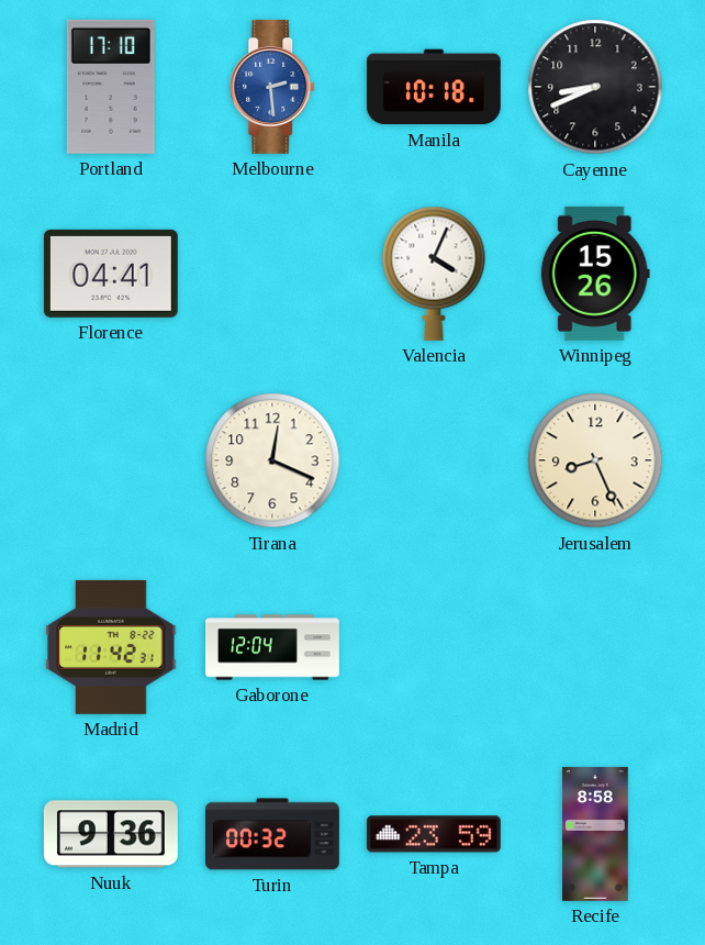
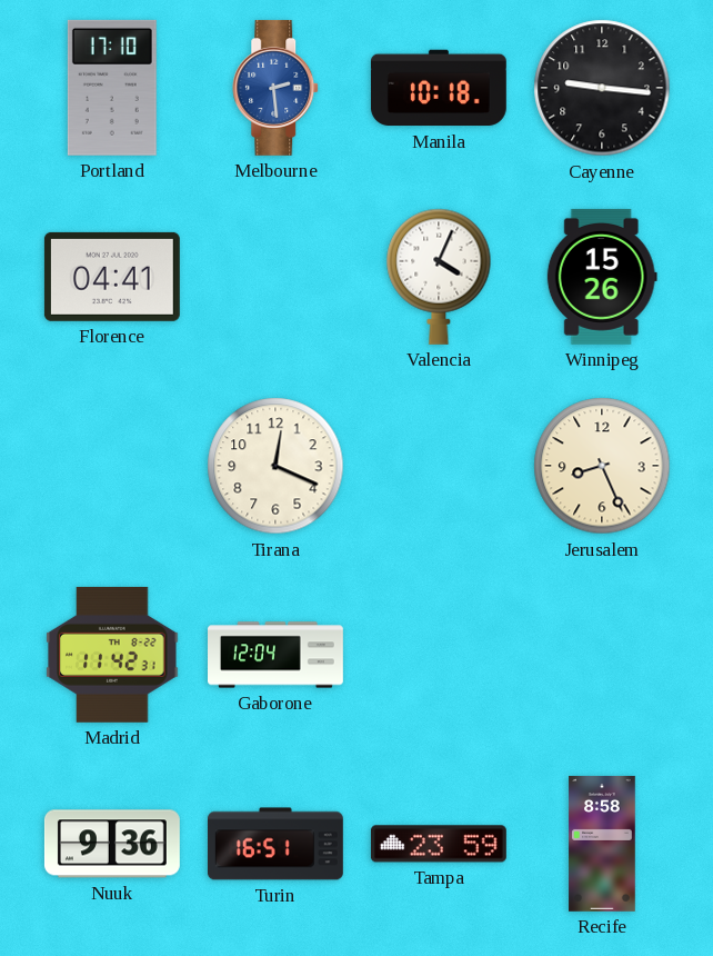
Cayenne: 8:41 -> 9:16 (602, 88)
Turin: 00:32 -> 16:51 (275, 844)
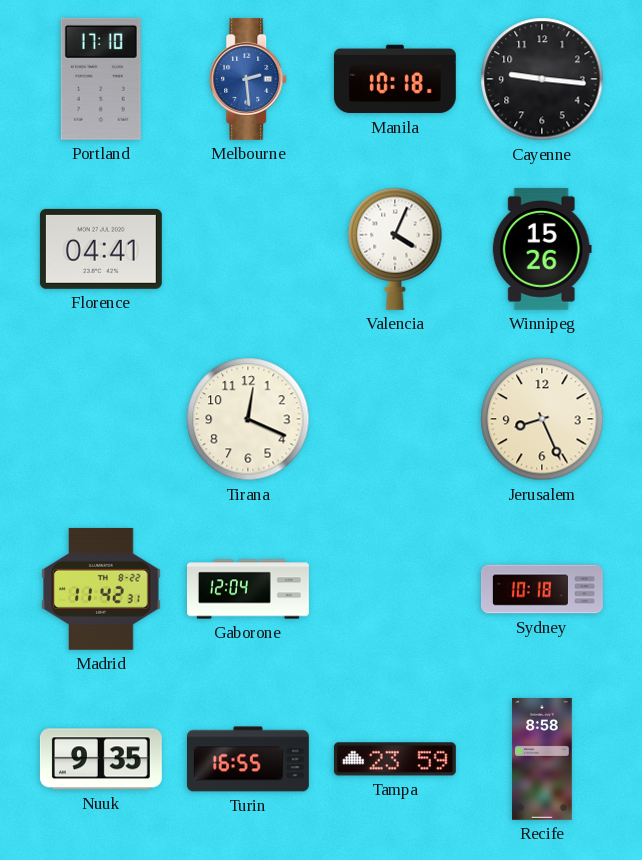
Sydney: none -> 10:18 (542, 589)
Nuuk: 9:36 -> 9:35 (101, 759)
Turin: 16:51 -> 16:55 (248, 759)
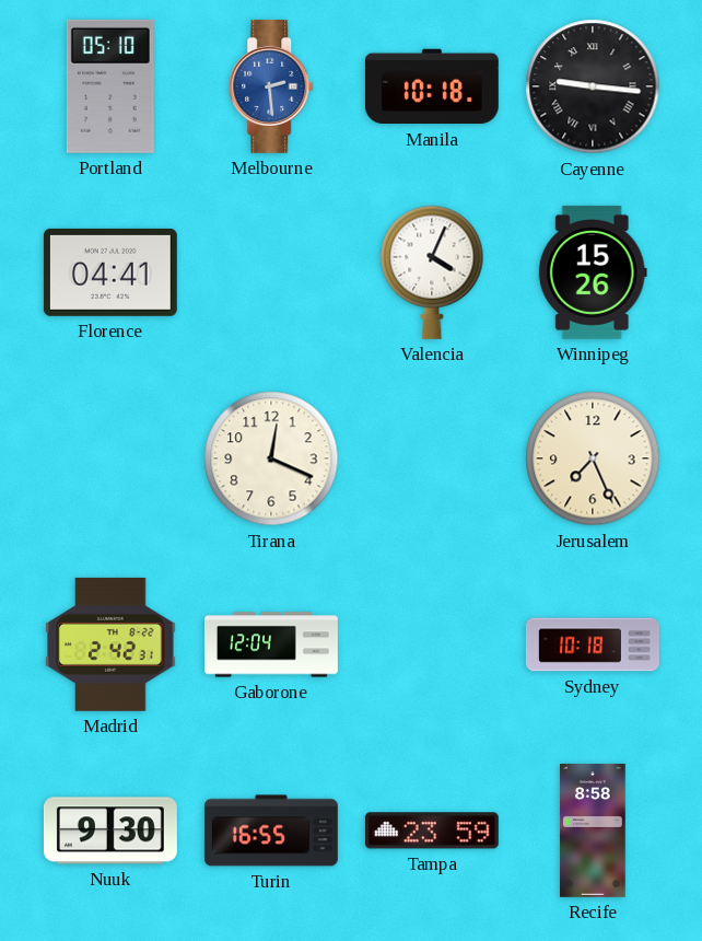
Portland: 17:10 -> 05:10 (110, 86)
Cayenne numerals: Arabic -> Roman (593, 86)
Jerusalem: 8:26 -> 7:26 (593, 458)
Madrid: 11:42 -> 2:42 (110, 644)
Nuuk: 9:35 -> 9:30 (110, 830)
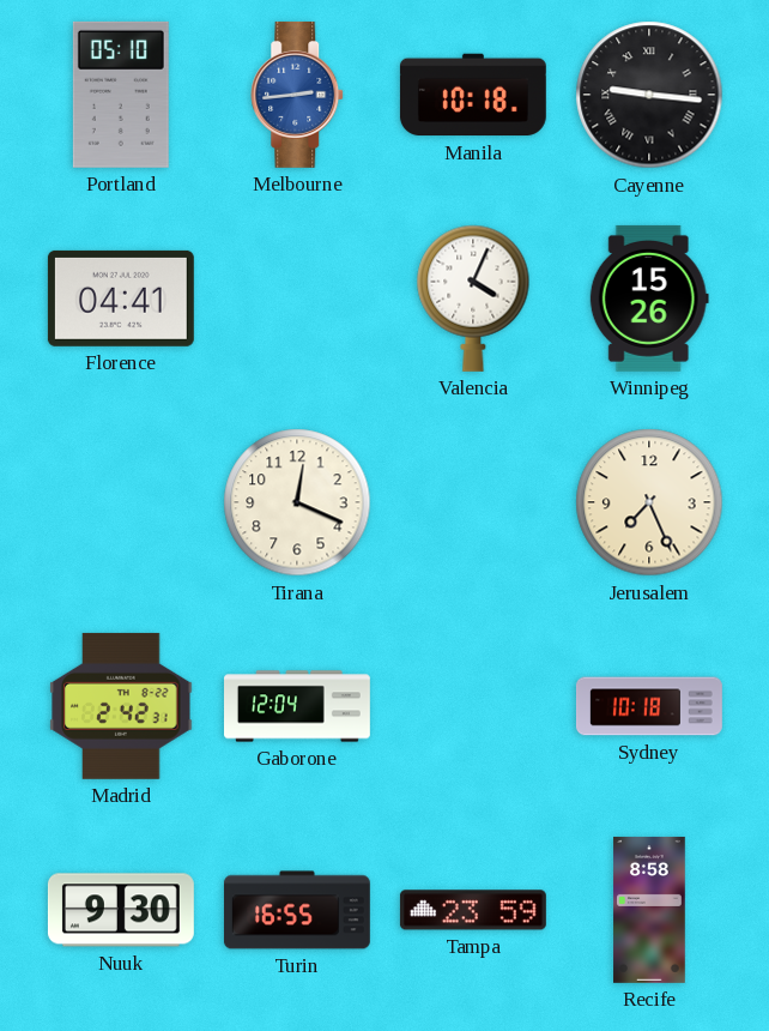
Melbourne: 2:29 -> 2:44 (298, 95)
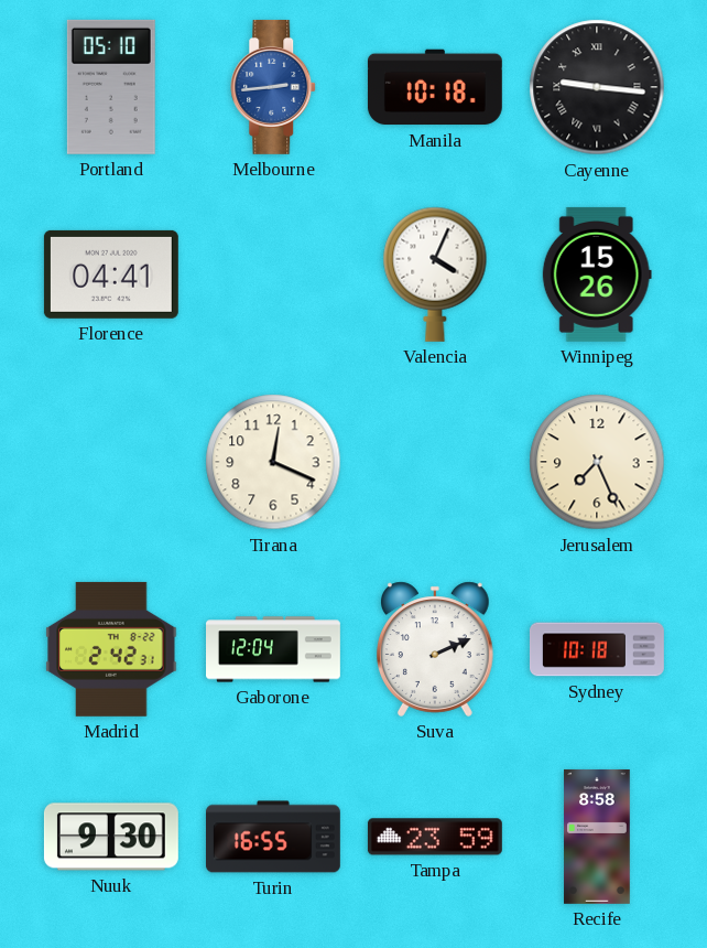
Suva: none -> 2:11 (436, 649)
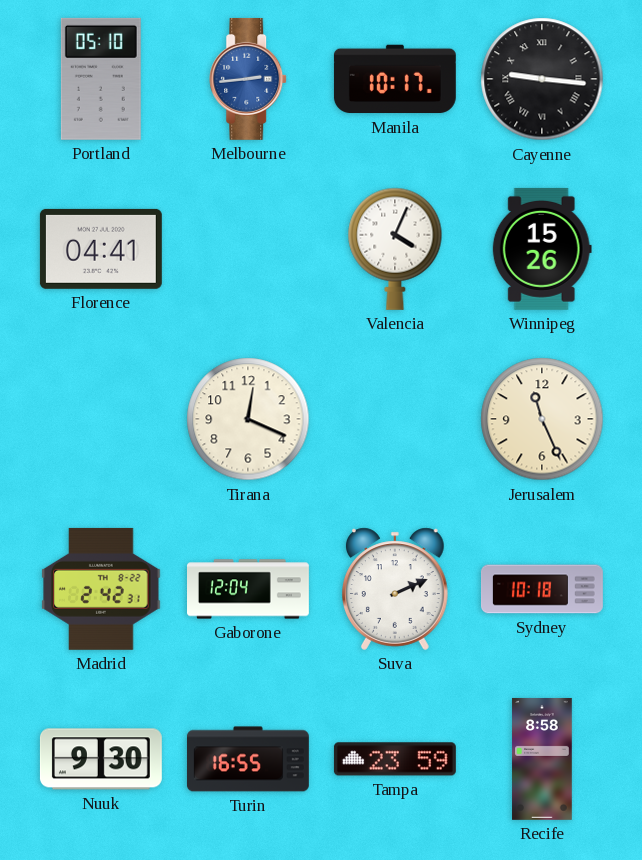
Manila: 10:18 -> 10:17 (395, 79)
Jerusalem: 7:26 -> 11:26 (542, 419)
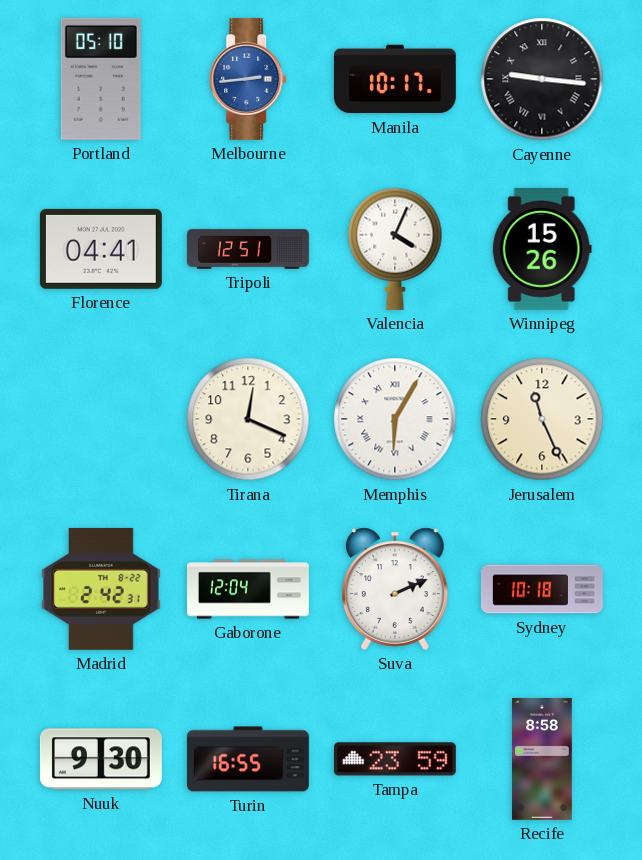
Tripoli: none -> 12:51 (249, 249)
Memphis: none -> 6:05 (395, 419)
